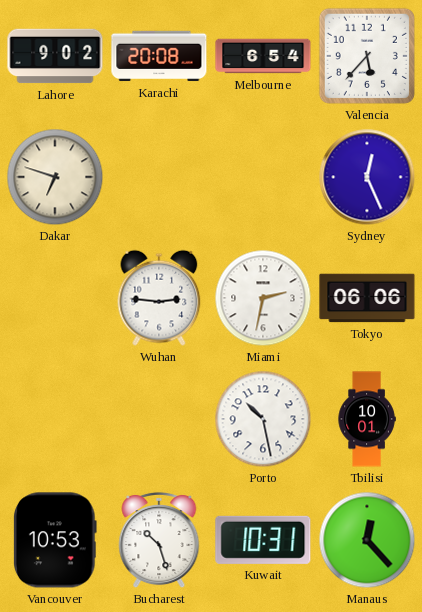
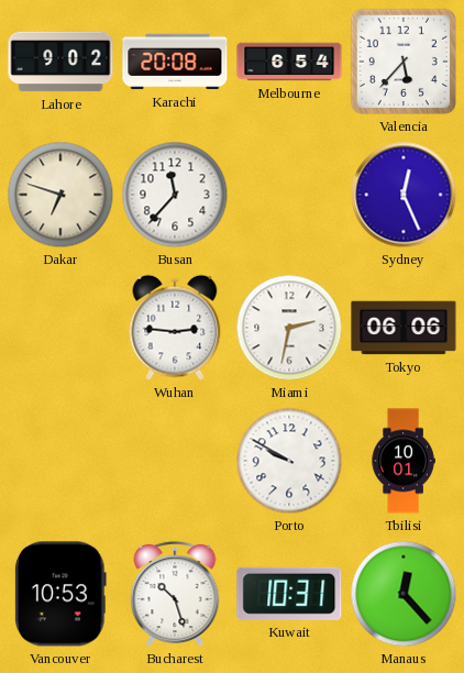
Busan: none -> 11:37 (175, 195)
Porto: 10:28 -> 9:50 (289, 461)
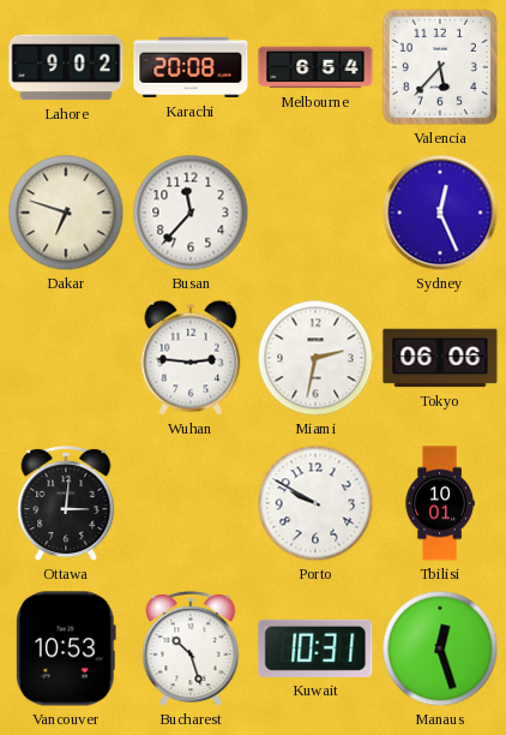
Ottawa: none -> 3:01 (66, 503)
Manaus: 12:23 -> 12:27 (440, 649)
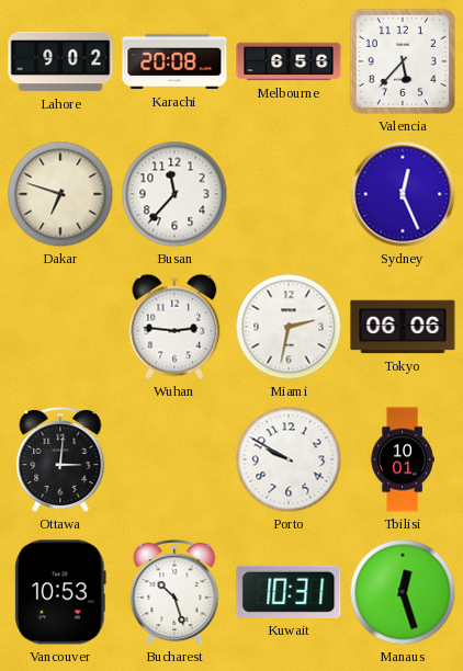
Melbourne: 6:54 -> 6:56 (289, 61)
